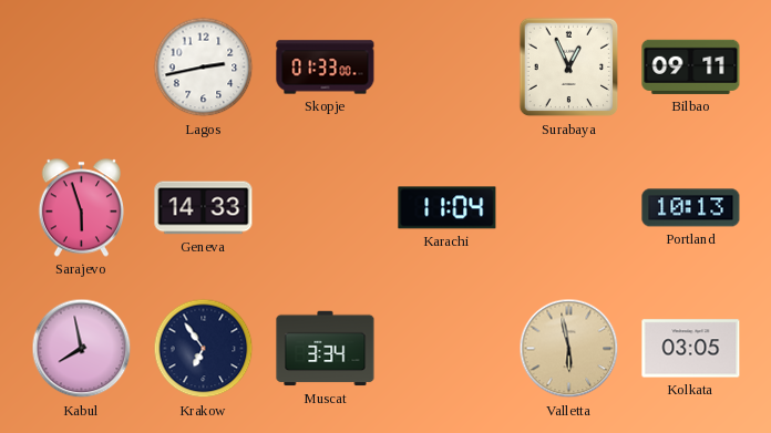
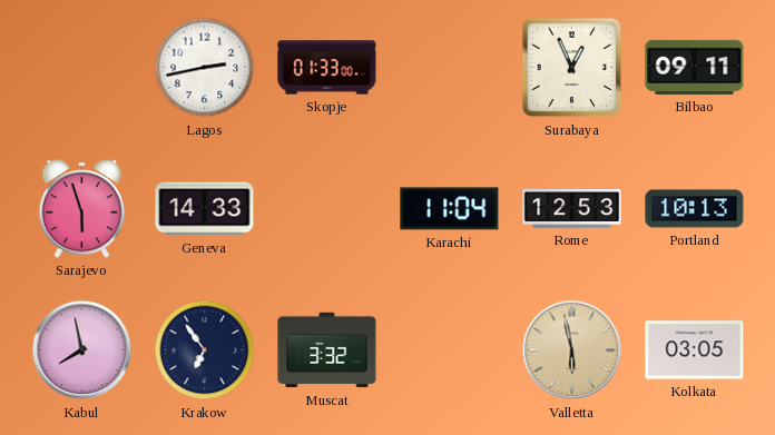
Rome: none -> 12:53 (572, 208)
Muscat: 3:34 -> 3:32 (327, 350)
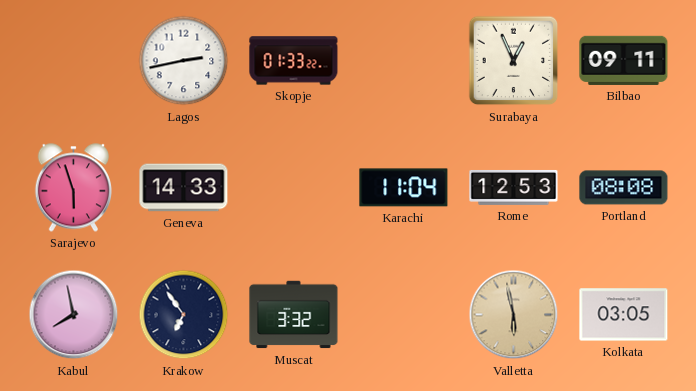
Skopje: 01:33:00 -> 01:33:22 (294, 61)
Portland: 10:13 -> 08:08 (624, 188)
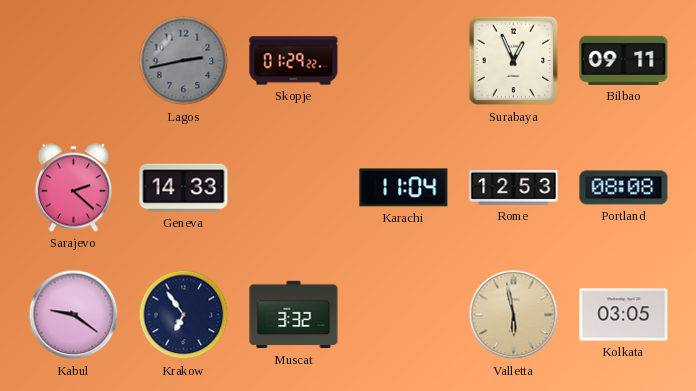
Lagos dial: white -> grey (184, 61)
Skopje: 01:33 -> 01:29 (294, 61)
Sarajevo: 5:57 -> 2:22 (73, 188)
Kabul: 7:58 -> 9:21 (74, 315)
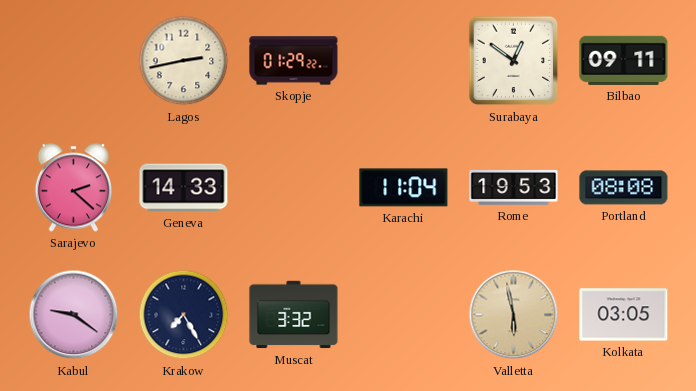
Lagos dial: grey -> cream (184, 61)
Surabaya: 12:56 -> 12:51 (514, 61)
Rome: 12:53 -> 19:53 (514, 187)
Krakow: 6:54 -> 7:25 (184, 315)
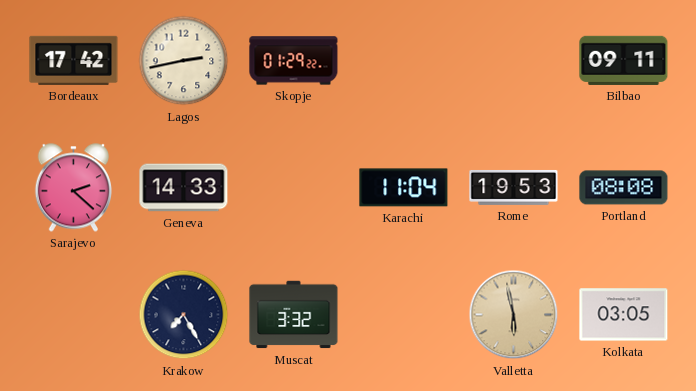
Bordeaux: none -> 17:42 (74, 60)
Surabaya: 12:51 -> none (514, 61)
Kabul: 9:21 -> none (74, 315)
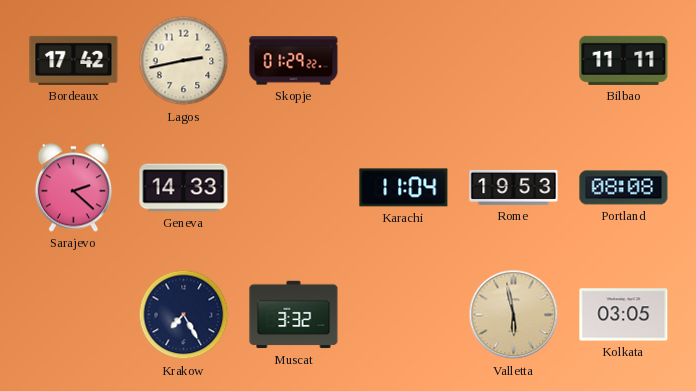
Bilbao: 09:11 -> 11:11 (624, 60)
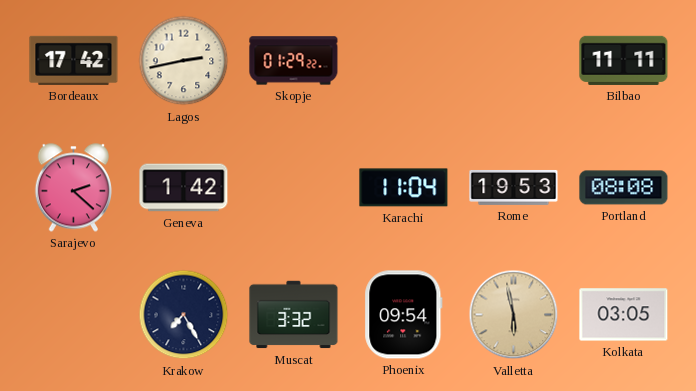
Geneva: 14:33 -> 1:42 (184, 188)
Phoenix: none -> 09:54 (404, 315)
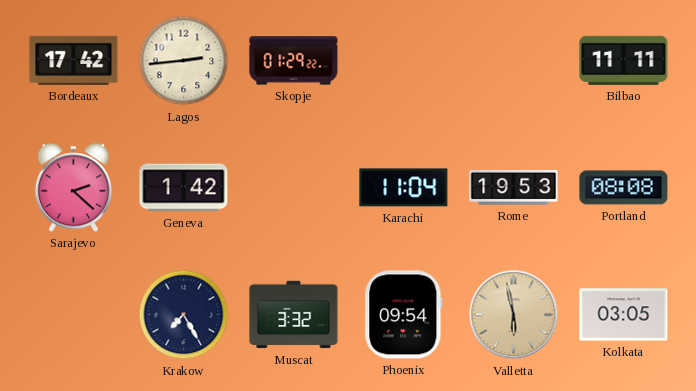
Lagos: 2:43 -> 2:44 (184, 61)
